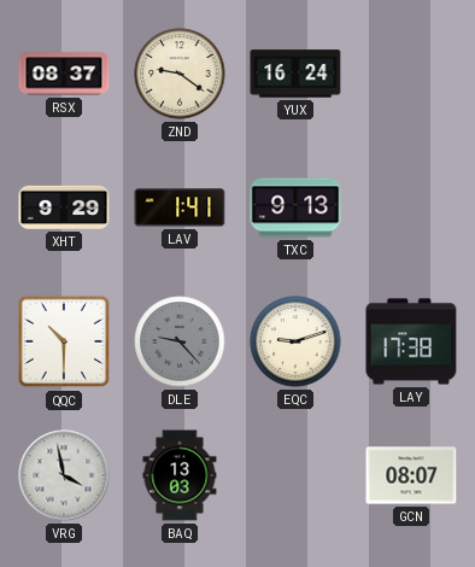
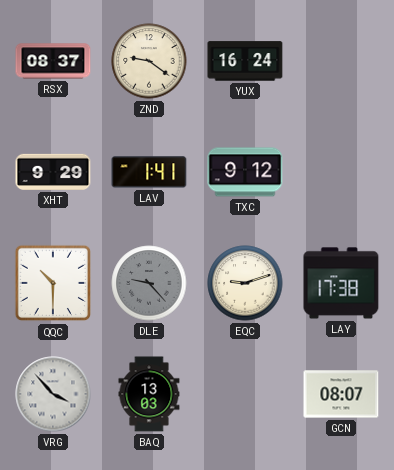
TXC: 9:13 -> 9:12 (245, 172)
VRG: 3:58 -> 3:53 (53, 394)
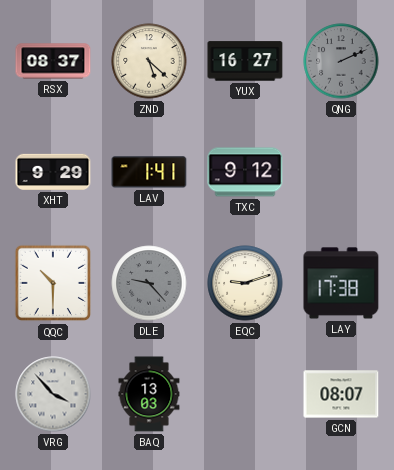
ZND: 9:21 -> 5:22 (149, 61)
YUX: 16:24 -> 16:27 (245, 61)
QNG: none -> 2:11 (341, 61)
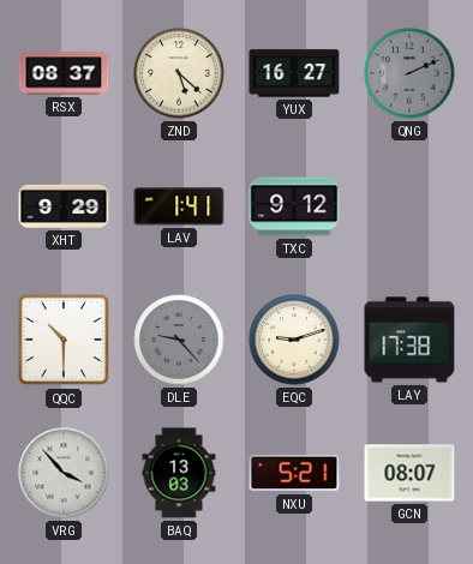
NXU: none -> 5:21 (294, 473)
